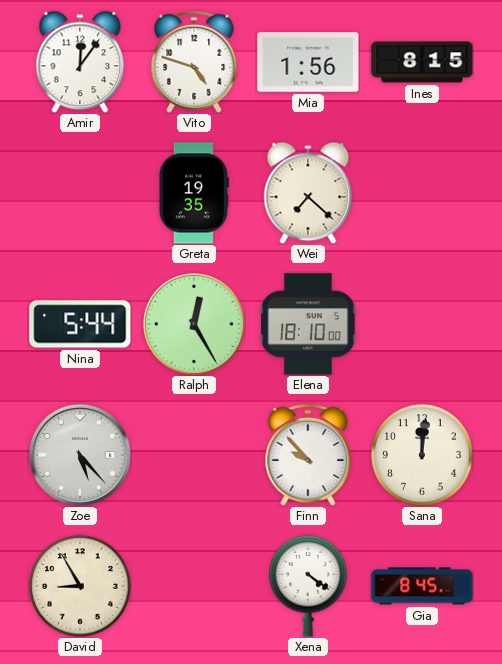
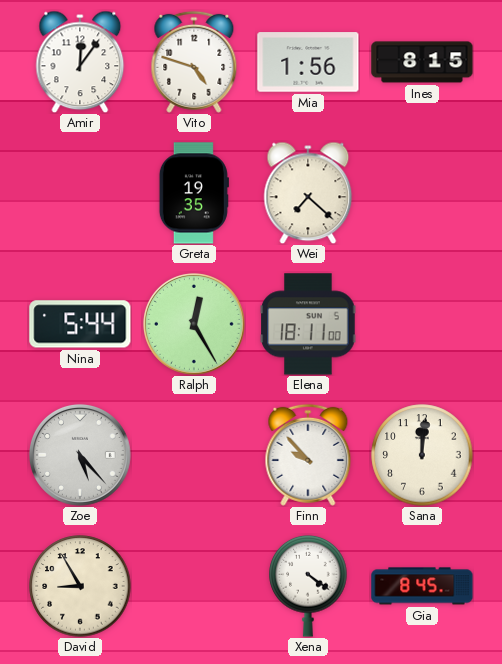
Elena: 18:10 -> 18:11 (308, 324)
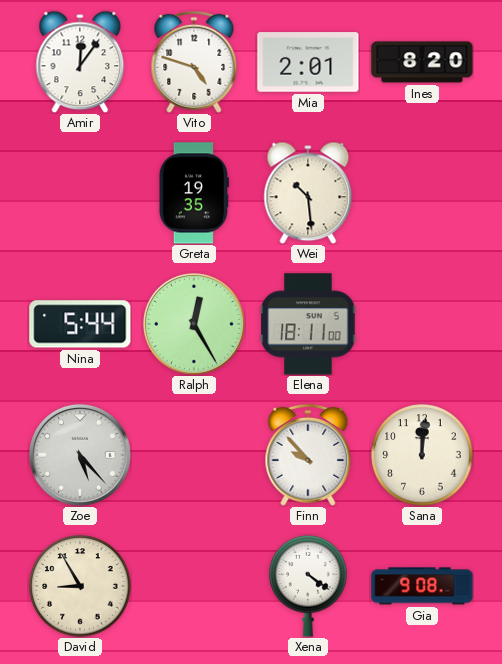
Mia: 1:56 -> 2:01 (308, 62)
Ines: 8:15 -> 8:20 (422, 62)
Wei: 7:22 -> 10:29 (308, 193)
Gia: 8:45 -> 9:08 (422, 586)
